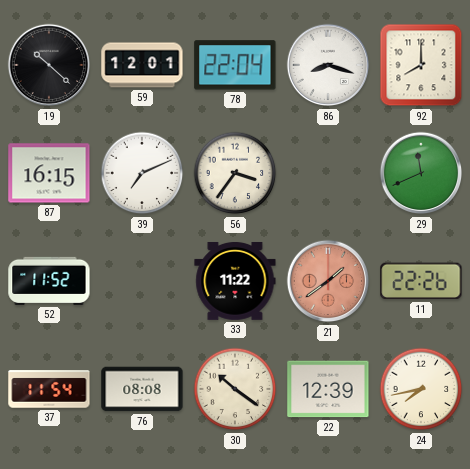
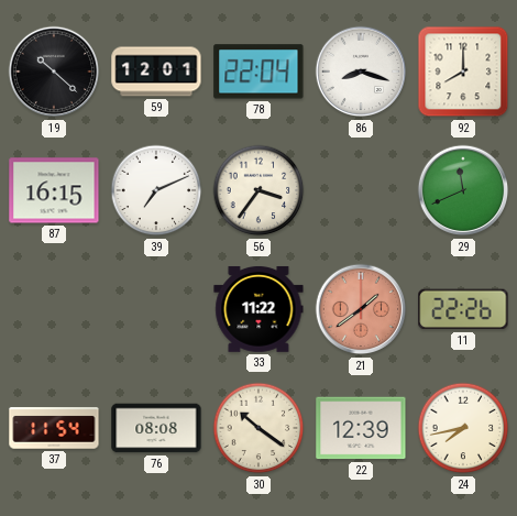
52: 11:52 -> none (49, 281)
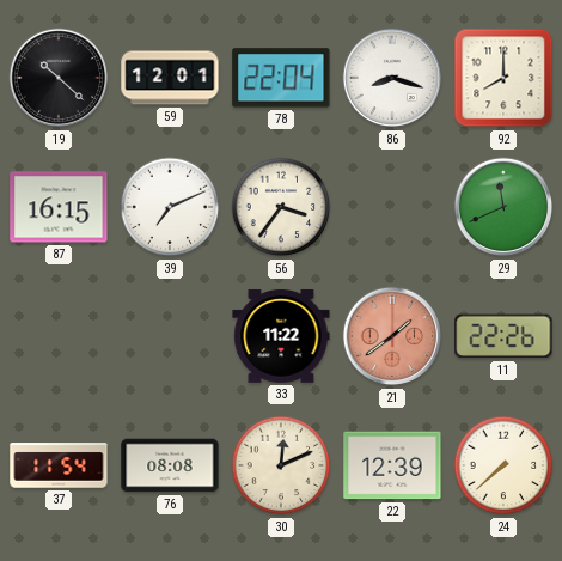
30: 10:21 -> 12:11 (281, 465)
24: 7:43 -> 7:38 (503, 465)
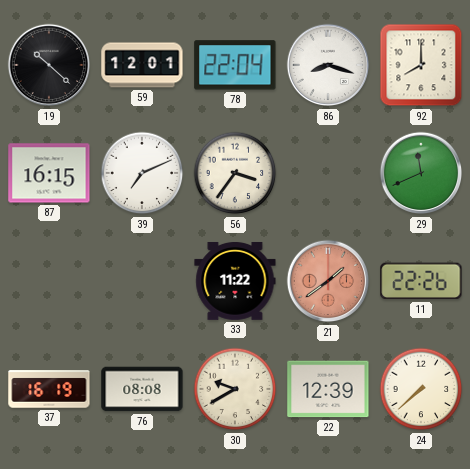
37: 11:54 -> 16:19 (49, 389)
30: 12:11 -> 9:40 (235, 389)
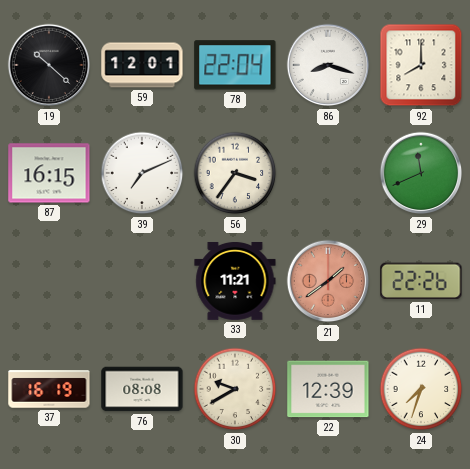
33: 11:22 -> 11:21 (235, 281)
24: 7:38 -> 7:33 (421, 389)
